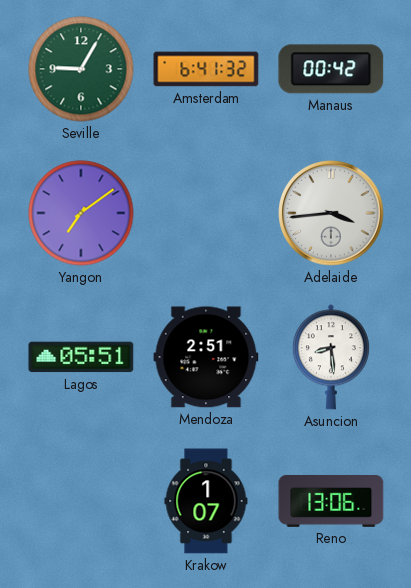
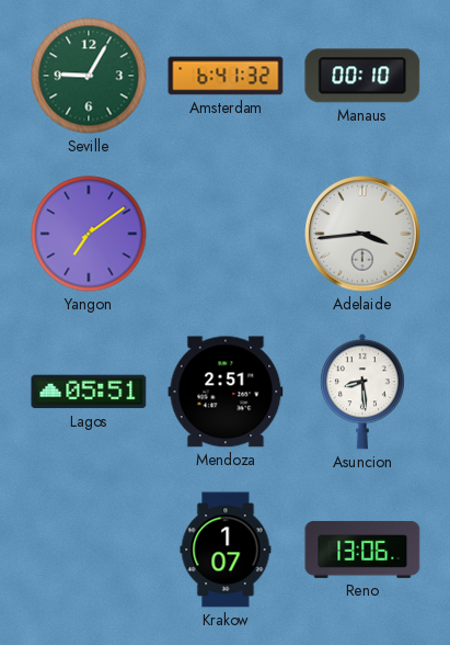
Manaus: 00:42 -> 00:10 (362, 76)
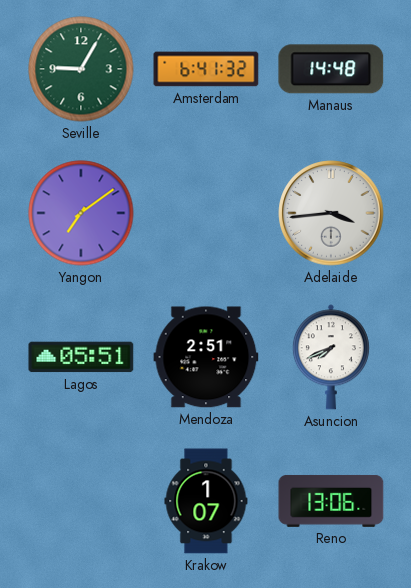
Manaus: 00:10 -> 14:48 (331, 69)
Asuncion: 8:29 -> 7:41 (331, 357)
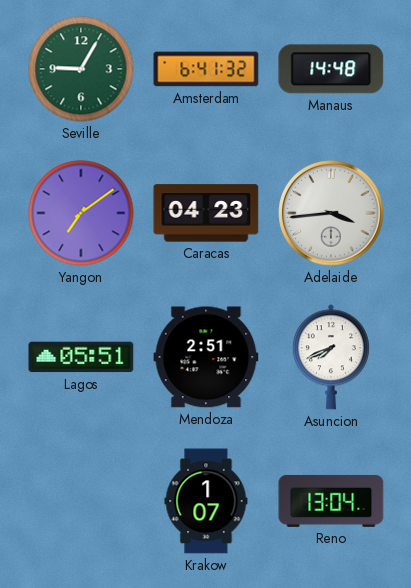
Caracas: none -> 04:23 (206, 213)
Reno: 13:06 -> 13:04 (331, 501)
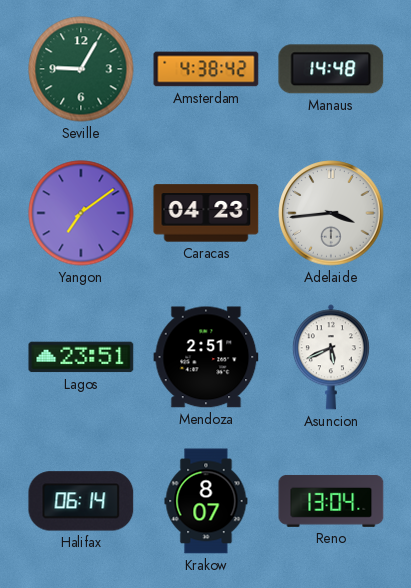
Amsterdam: 6:41 -> 4:38 (206, 69)
Lagos: 05:51 -> 23:51 (81, 357)
Asuncion: 7:41 -> 5:41 (331, 357)
Halifax: none -> 06:14 (81, 501)
Krakow: 1:07 -> 8:07 (206, 501)
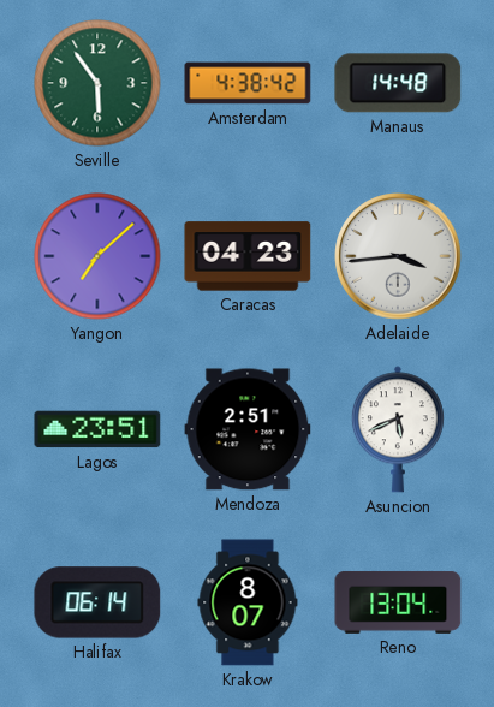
Seville: 9:05 -> 5:54 (97, 83)
Yangon: 7:09 -> 7:08 (97, 256)
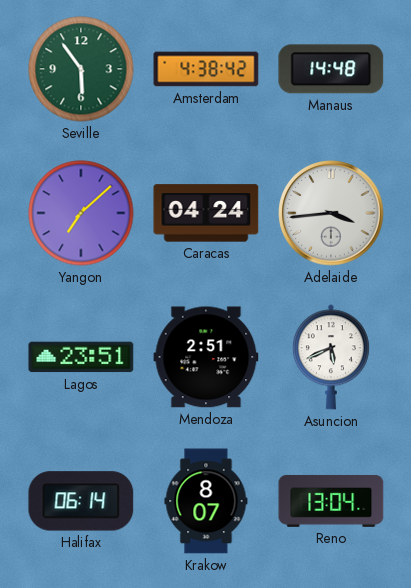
Caracas: 04:23 -> 04:24 (206, 213)
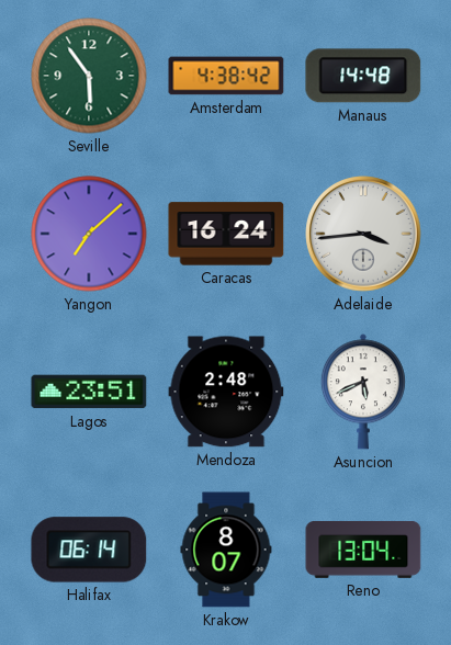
Caracas: 04:24 -> 16:24 (226, 234)
Mendoza: 2:51 -> 2:48 (226, 392)
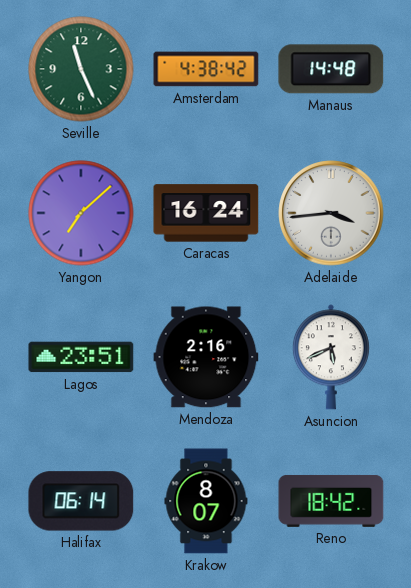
Seville: 5:54 -> 11:26 (81, 69)
Mendoza: 2:48 -> 2:16 (206, 357)
Reno: 13:04 -> 18:42 (331, 501)
